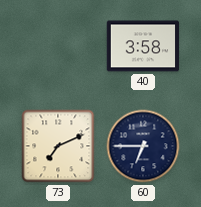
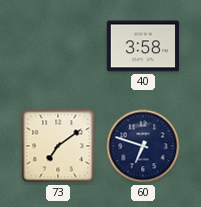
73: 7:11 -> 7:09 (58, 146)
60: 6:45 -> 6:48 (143, 146)
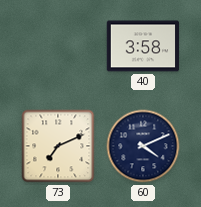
73: 7:09 -> 7:11 (58, 146)
60: 6:48 -> 4:11 (143, 146)
